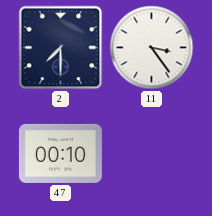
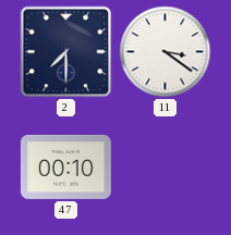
11: 3:24 -> 3:21 (166, 52)
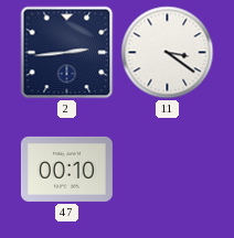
2: 7:30 -> 2:44 (67, 53)
